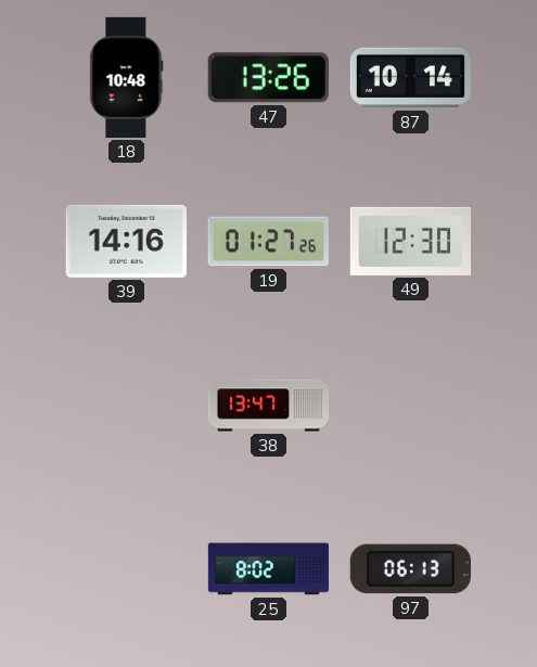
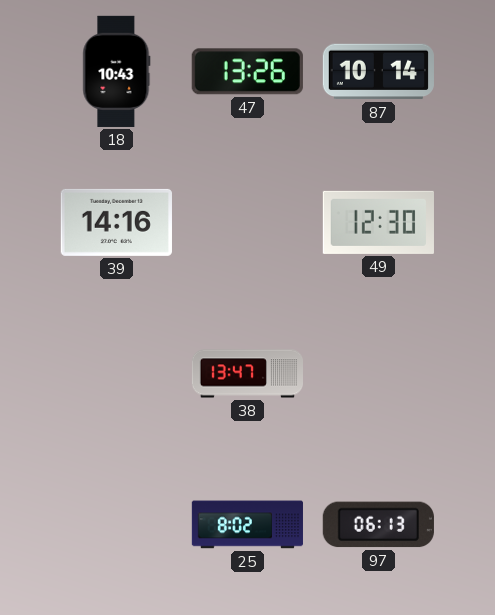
18: 10:48 -> 10:43 (117, 71)
19: 01:27 -> none (268, 242)
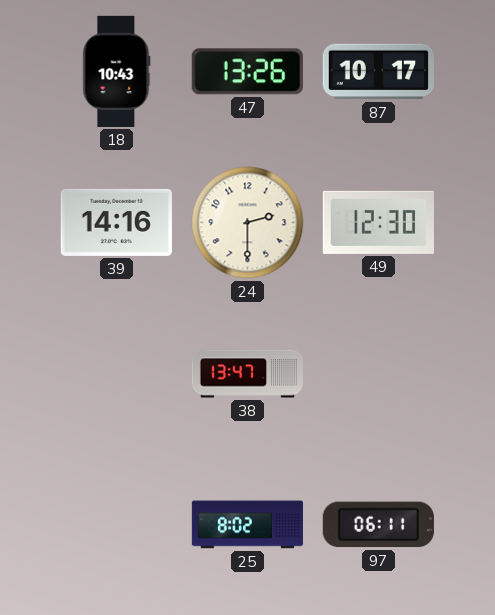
87: 10:14 -> 10:17 (378, 72)
24: none -> 2:30 (248, 223)
97: 06:13 -> 06:11 (378, 525)
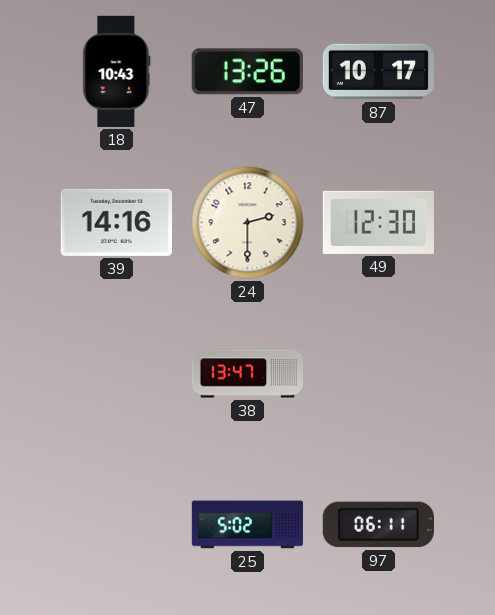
25: 8:02 -> 5:02 (247, 525)
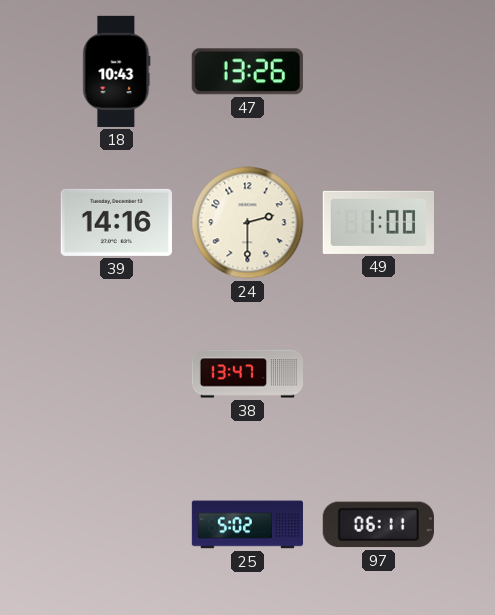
87: 10:17 -> none (378, 72)
49: 12:30 -> 1:00 (378, 222)
